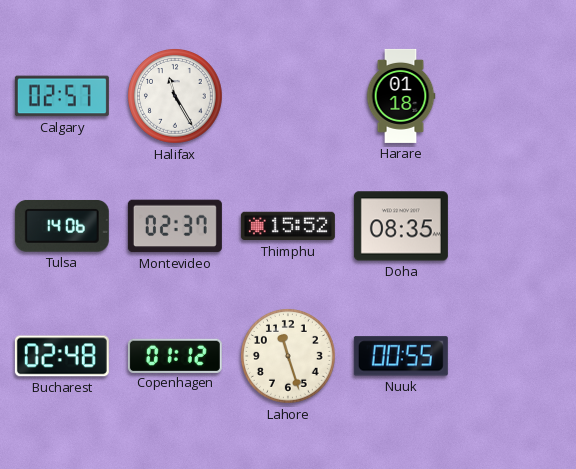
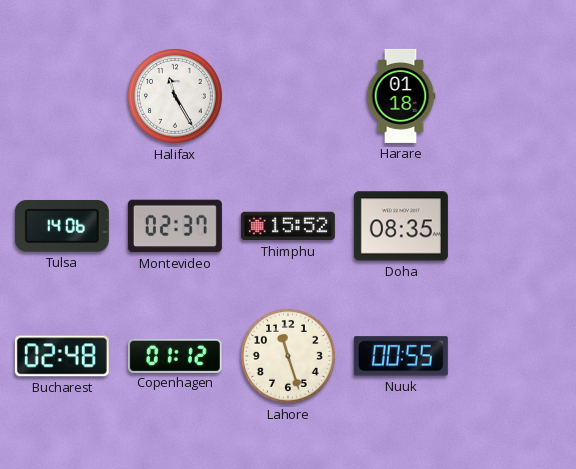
Calgary: 02:57 -> none (62, 96)
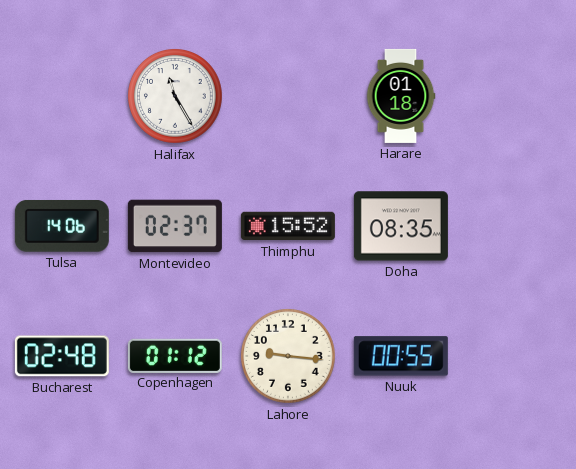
Lahore: 11:27 -> 9:16 (289, 357)
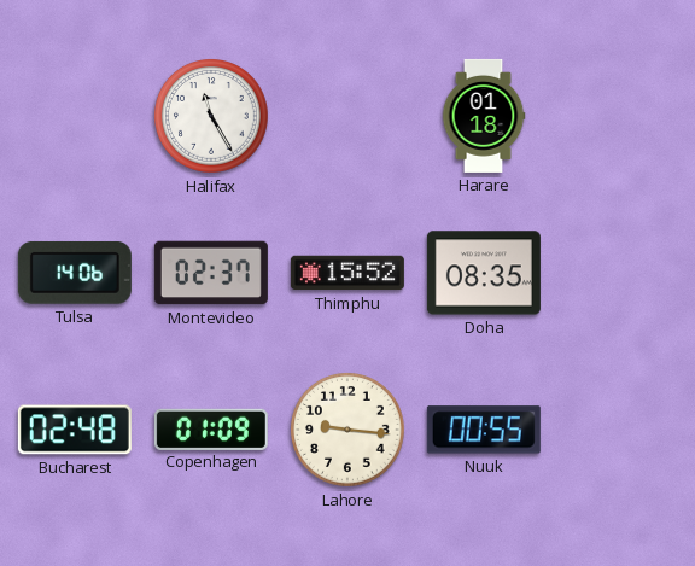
Copenhagen: 01:12 -> 01:09 (211, 428)
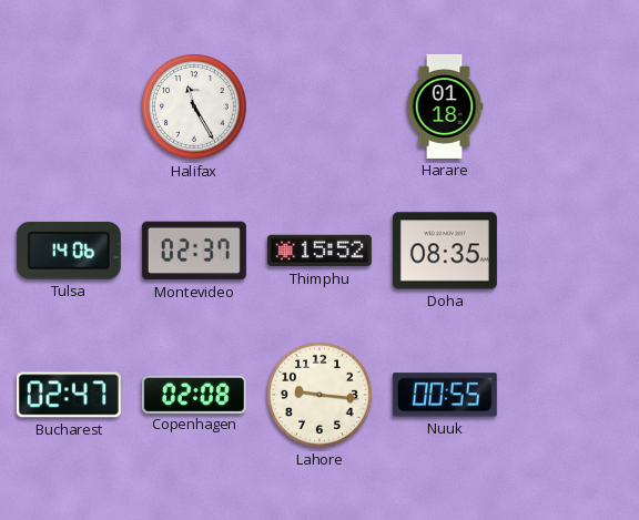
Bucharest: 02:48 -> 02:47 (69, 395)
Copenhagen: 01:09 -> 02:08 (194, 394)
